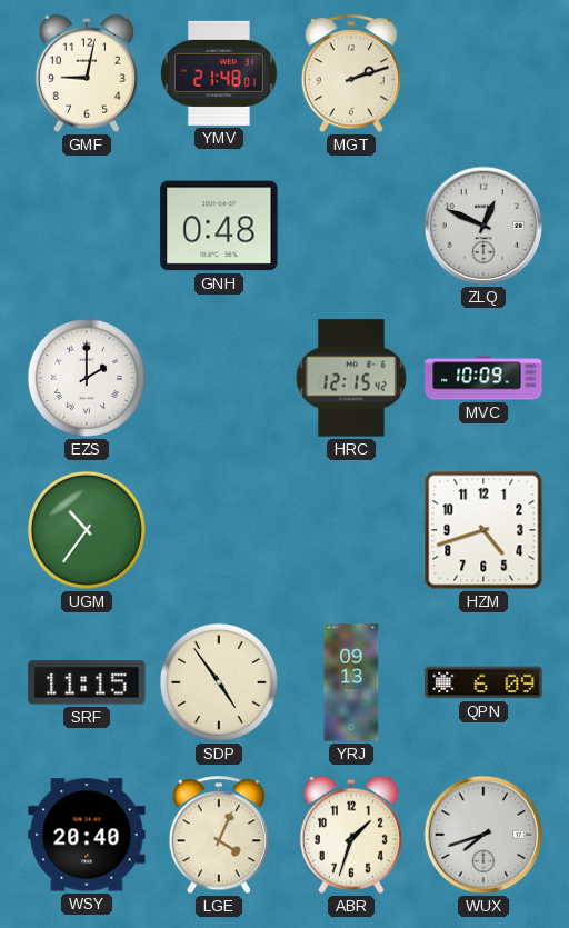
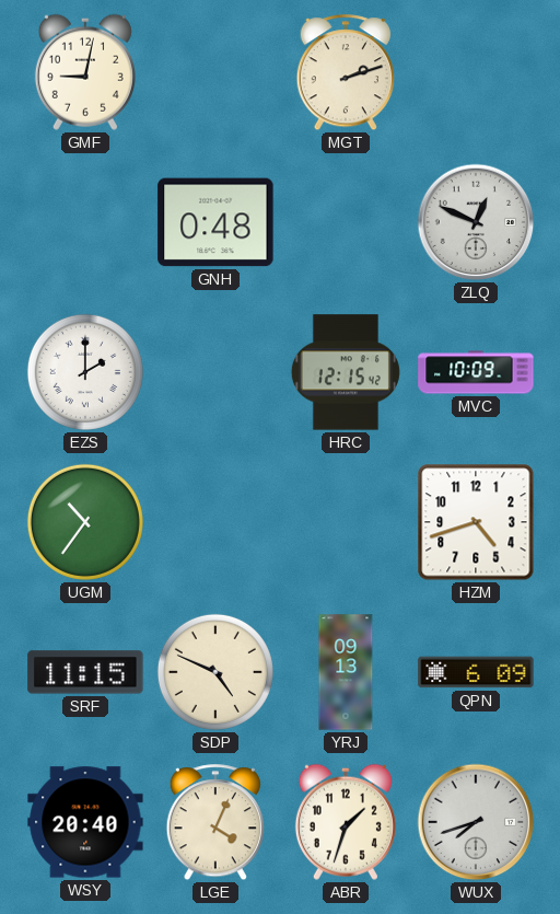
YMV: 21:48 -> none (220, 73)
SDP: 4:54 -> 4:49 (215, 672)
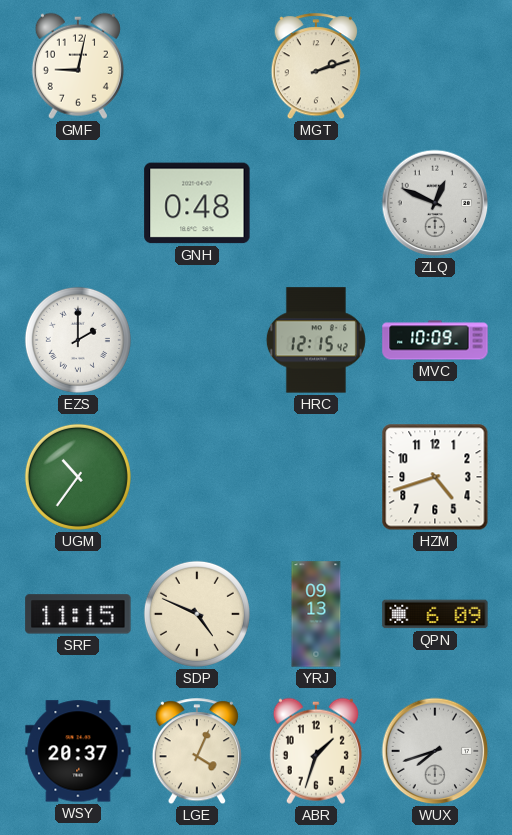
WSY: 20:40 -> 20:37 (78, 751)
